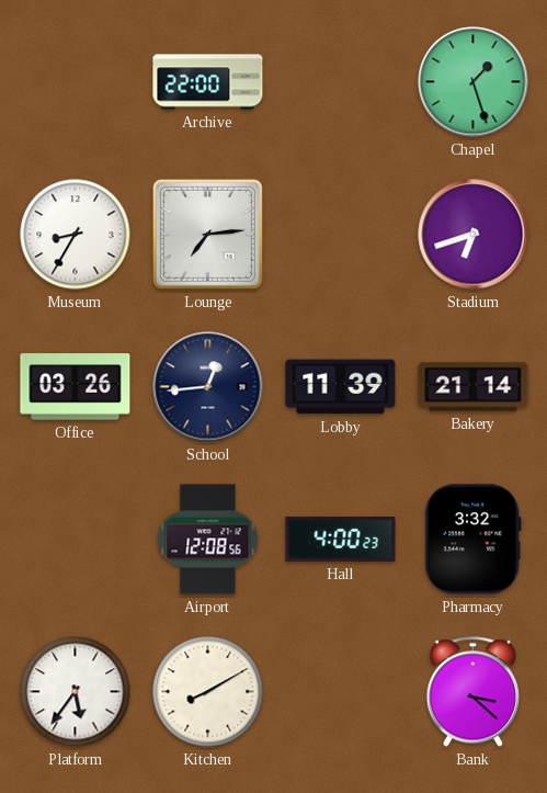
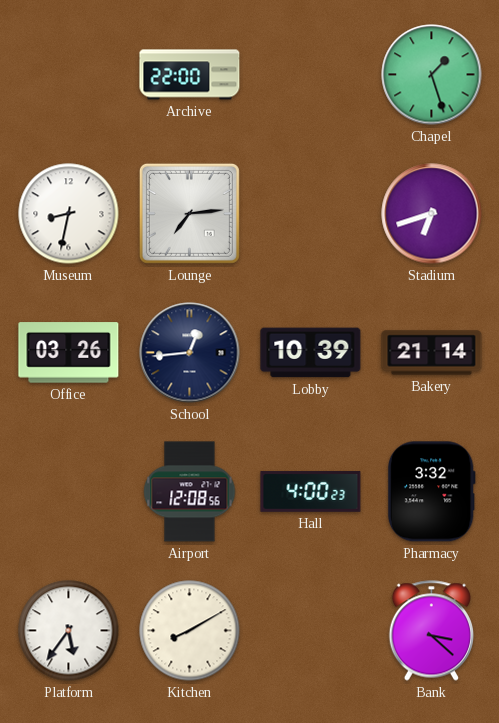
Museum: 8:35 -> 8:32 (69, 214)
Lobby: 11:39 -> 10:39 (311, 353)
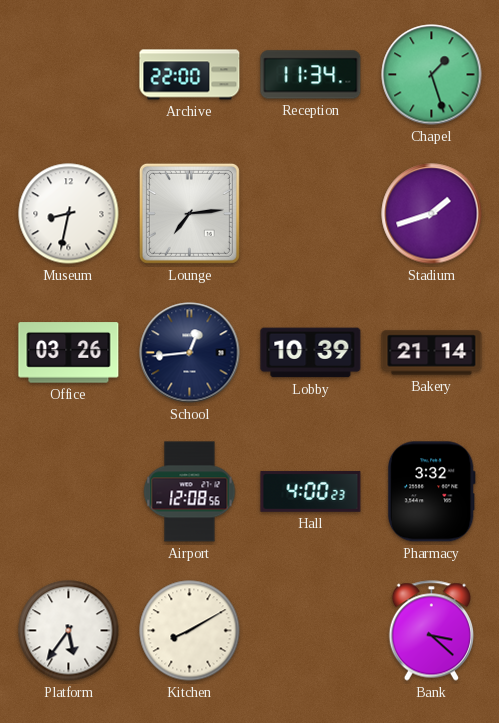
Reception: none -> 11:34 (311, 75)
Stadium: 6:42 -> 1:42 (432, 214)
